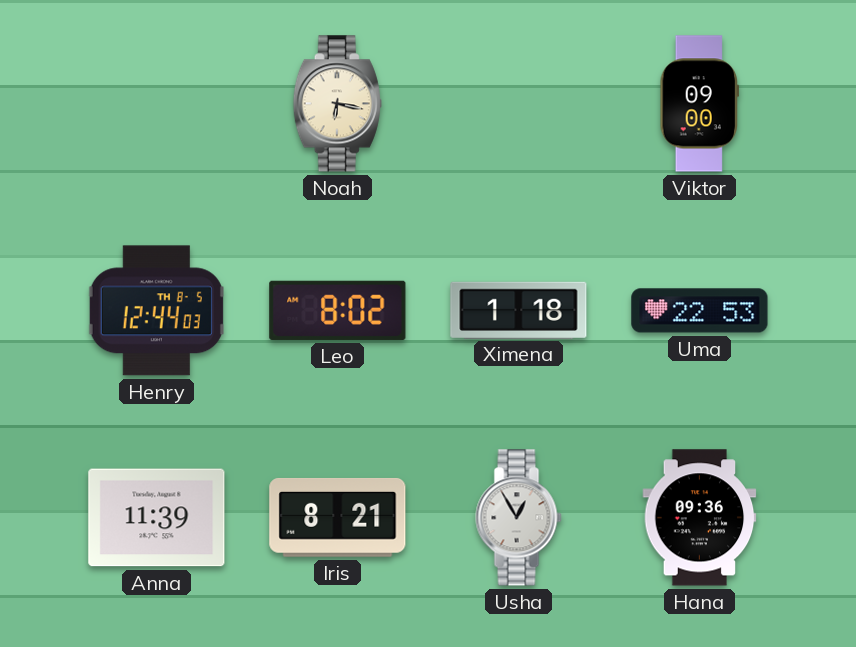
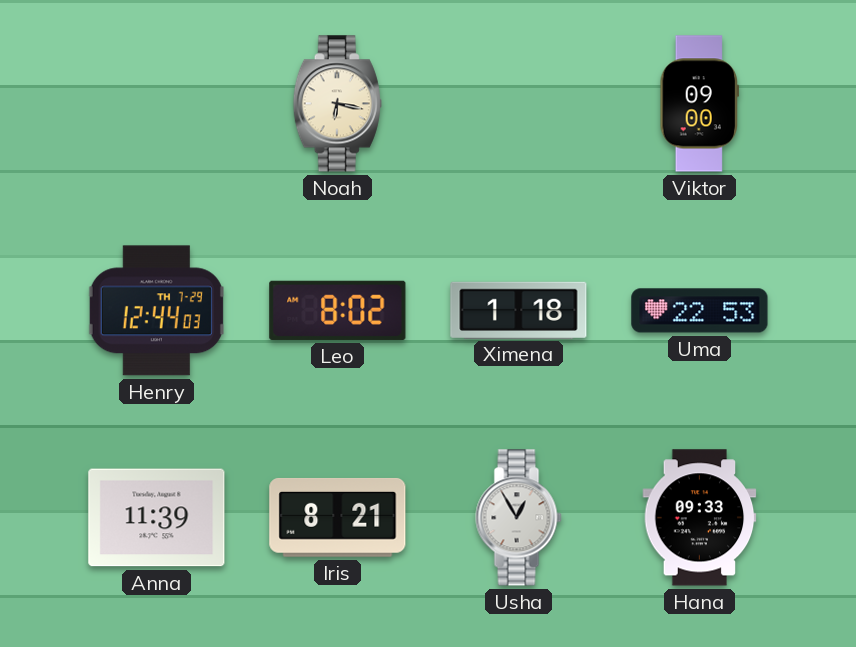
Henry date: TH 8-5 -> TH 7-29 (156, 311)
Hana: 09:36 -> 09:33 (700, 518)
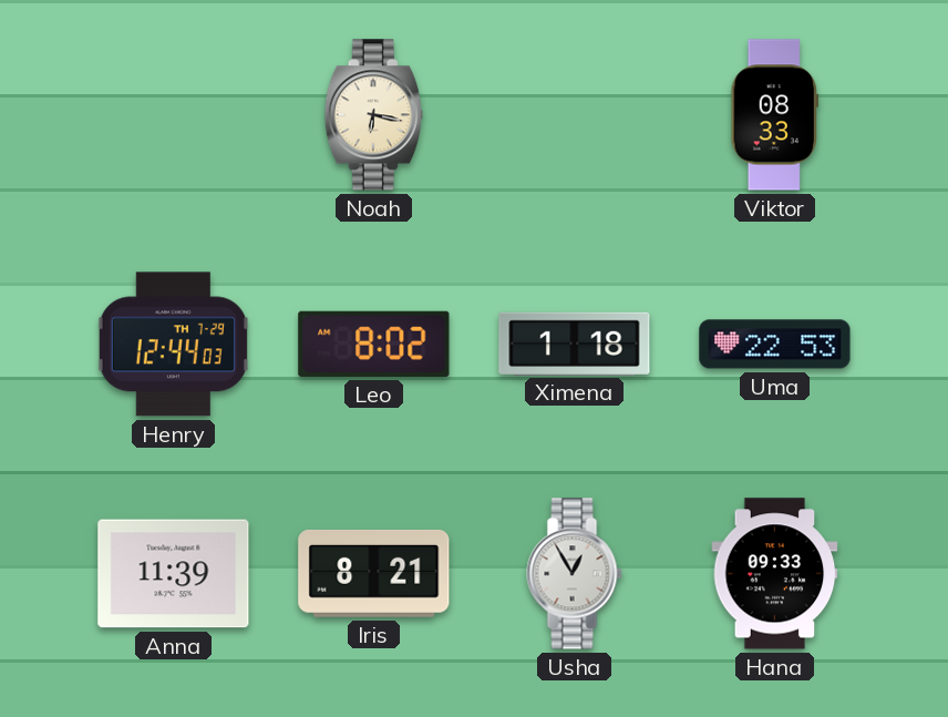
Viktor: 09:00 -> 08:33 (775, 115)
